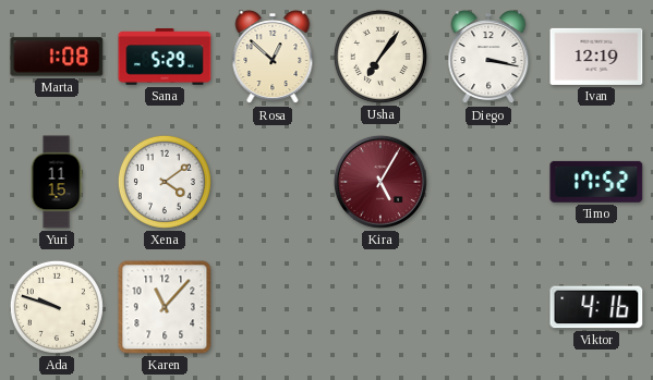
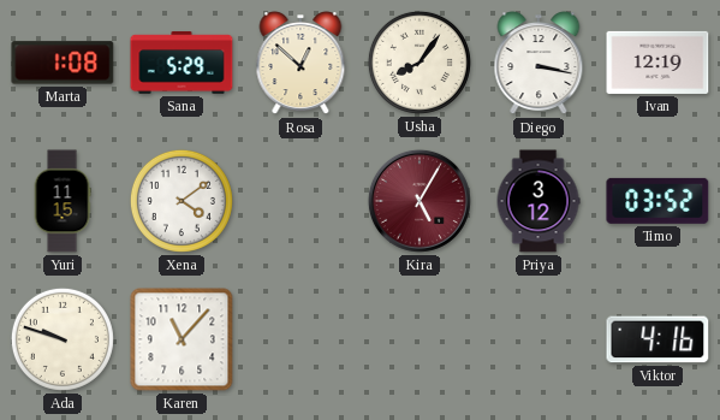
Usha: 7:06 -> 8:06 (419, 63)
Priya: none -> 3:12 (538, 201)
Timo: 17:52 -> 03:52 (657, 201)
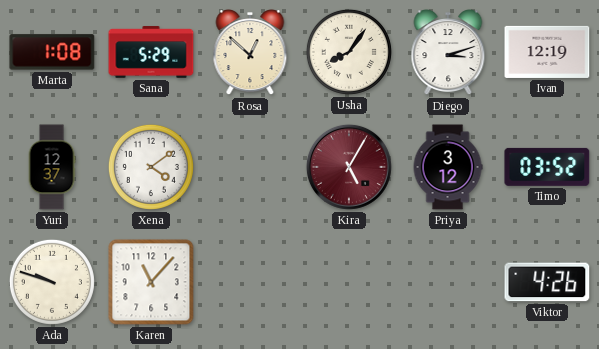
Diego: 3:17 -> 3:12 (448, 53)
Yuri: 11:15 -> 12:37 (52, 167)
Viktor: 4:16 -> 4:26 (547, 282)
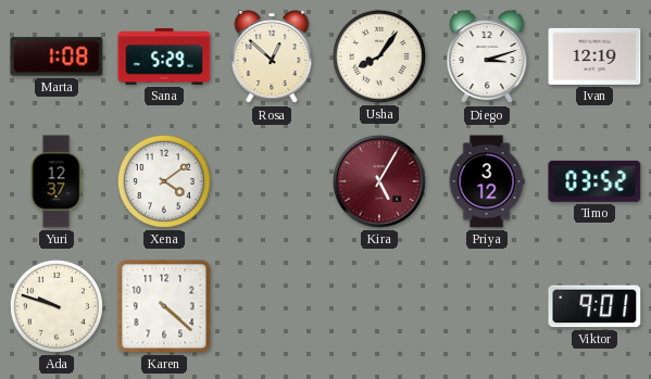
Karen: 11:07 -> 4:22 (164, 306)
Viktor: 4:26 -> 9:01 (594, 306)
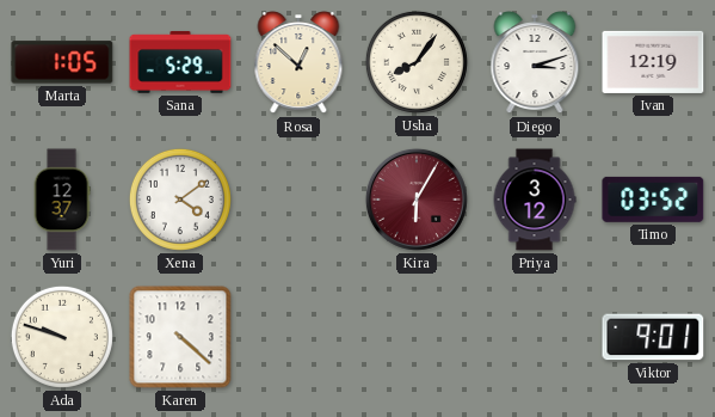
Marta: 1:08 -> 1:05 (62, 62)
Kira: 5:05 -> 6:05 (417, 200)
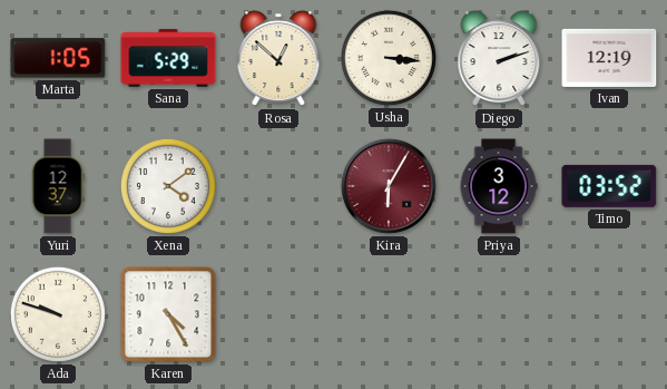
Usha: 8:06 -> 3:16 (389, 58)
Diego: 3:12 -> 2:12 (499, 59)
Karen: 4:22 -> 4:25 (168, 314)
Viktor: 9:01 -> none (653, 337)
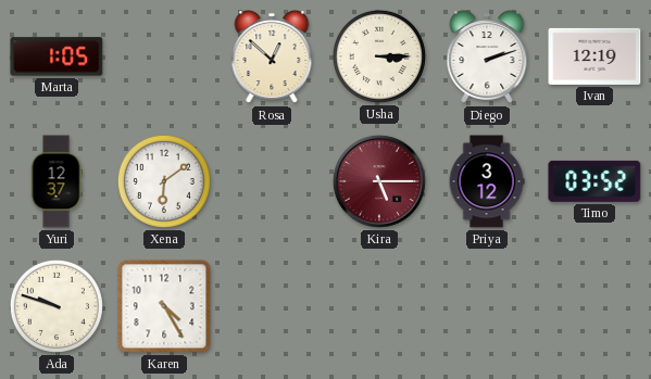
Sana: 5:29 -> none (168, 58)
Usha: 3:16 -> 3:15 (379, 56)
Xena: 4:09 -> 6:09 (164, 181)
Kira: 6:05 -> 5:15 (379, 181)
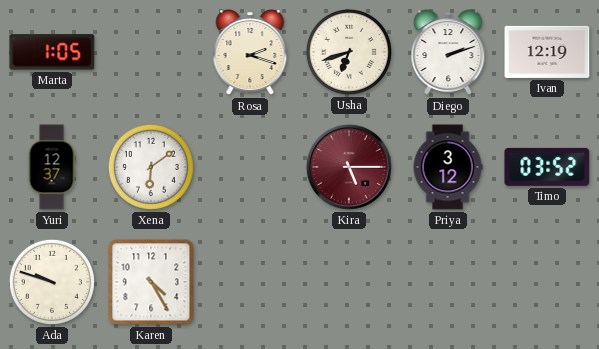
Rosa: 12:52 -> 2:18 (250, 53)
Usha: 3:15 -> 6:42 (349, 52)
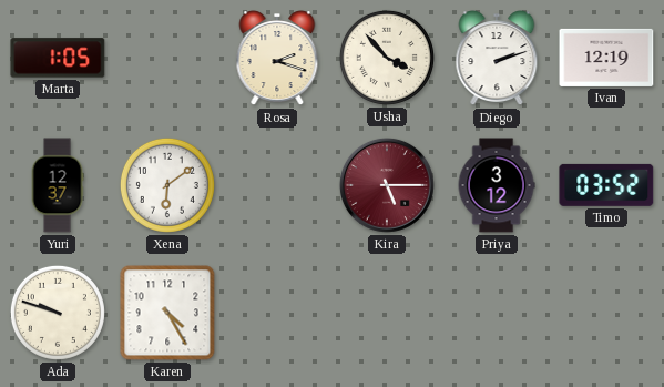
Usha: 6:42 -> 3:53 (387, 58)
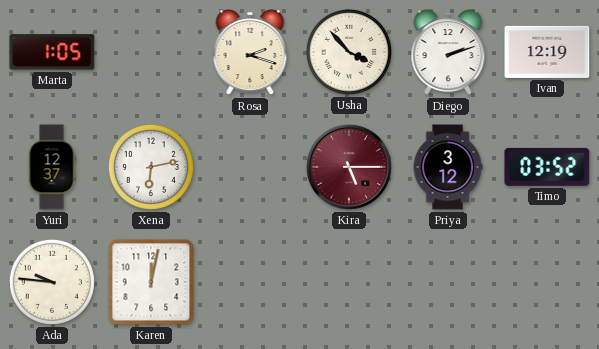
Xena: 6:09 -> 6:13 (151, 167)
Ada: 9:48 -> 9:46 (52, 282)
Karen: 4:25 -> 12:02 (151, 282)
